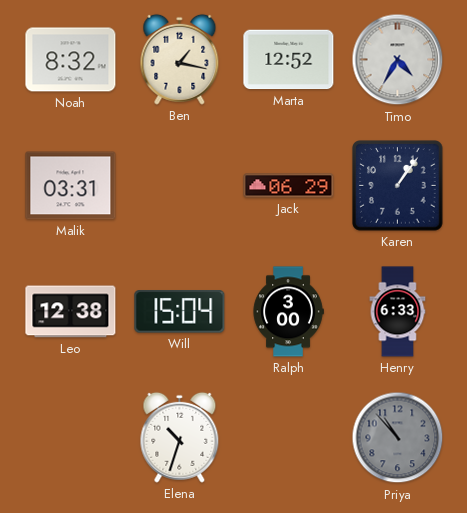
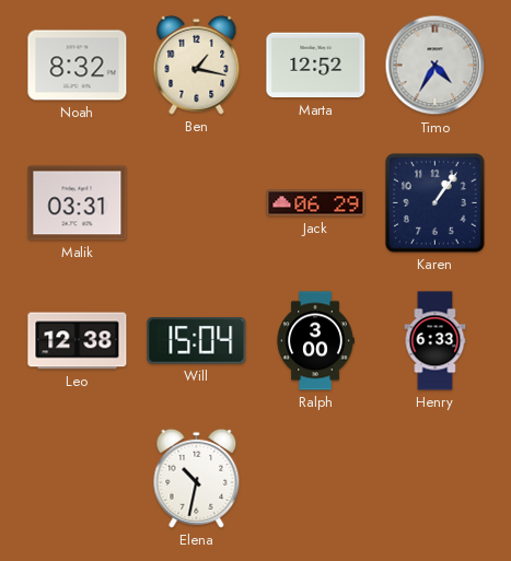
Elena: 10:33 -> 10:32 (197, 478)
Priya: 10:53 -> none (398, 438)
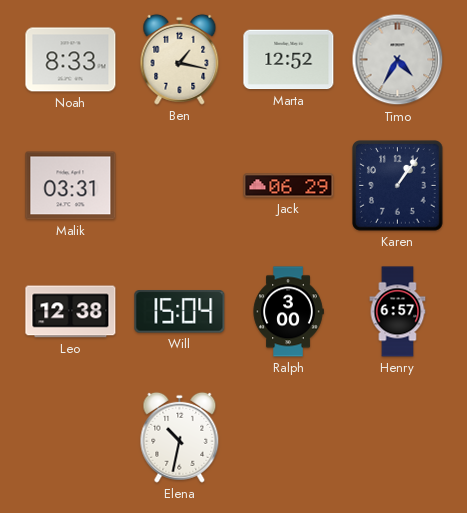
Noah: 8:32 -> 8:33 (71, 60)
Henry: 6:33 -> 6:57 (398, 312)
